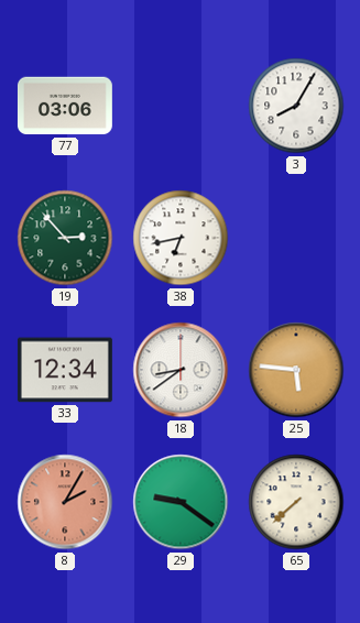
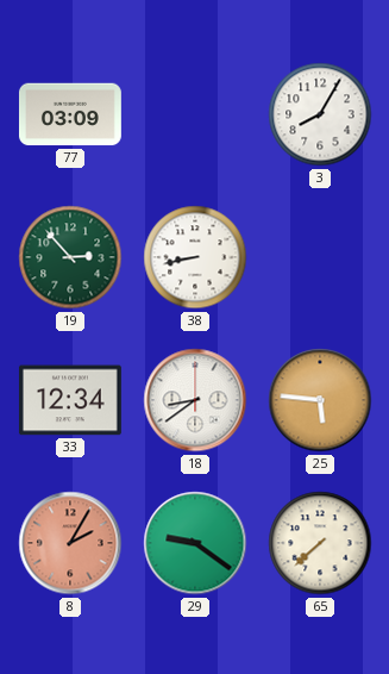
77: 03:06 -> 03:09 (70, 114)
38: 6:43 -> 8:43 (195, 257)
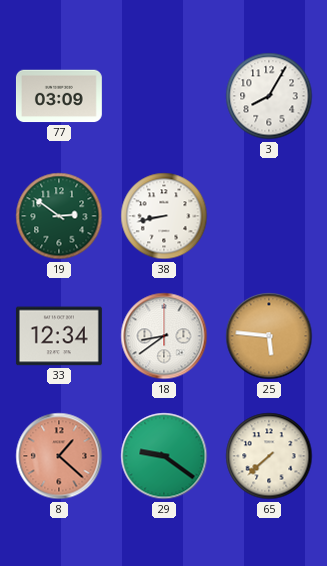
19: 2:53 -> 2:51 (59, 216)
8: 2:05 -> 1:22 (59, 456)
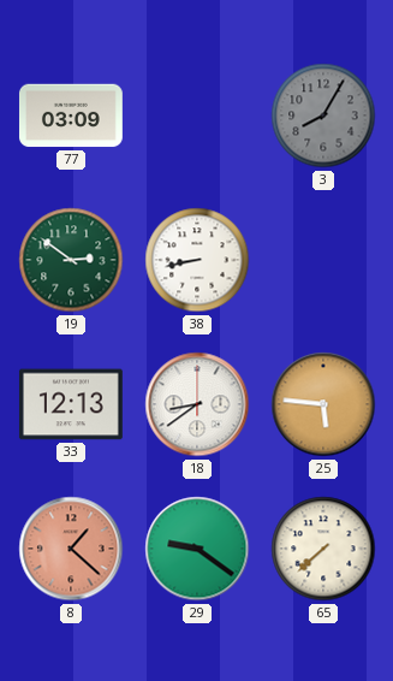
3 dial: white -> grey (323, 116)
33: 12:34 -> 12:13 (71, 404)
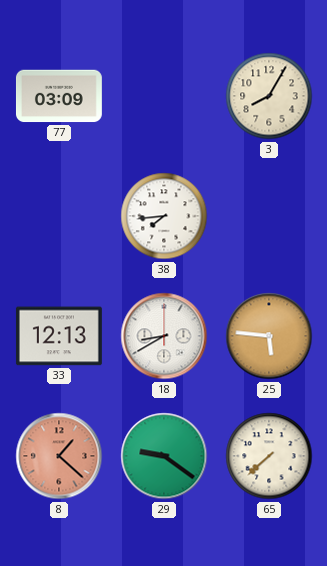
3 dial: grey -> cream (269, 96)
19: 2:51 -> none (71, 260)
38: 8:43 -> 7:44 (164, 216)
18: 8:39 -> 8:40 (164, 336)
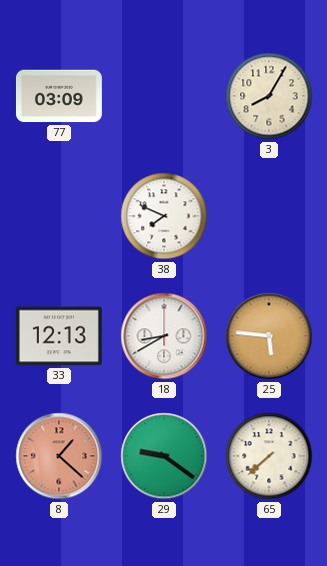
38: 7:44 -> 7:49 (164, 216)
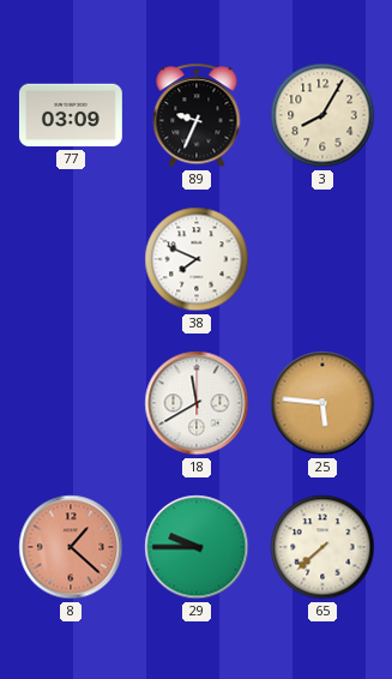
89: none -> 9:34 (197, 115)
33: 12:13 -> none (59, 336)
18: 8:40 -> 11:40 (197, 403)
29: 9:21 -> 9:45 (197, 547)
